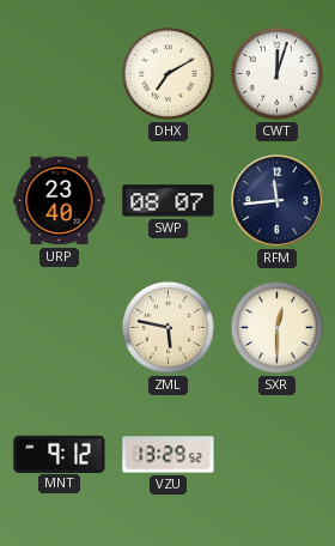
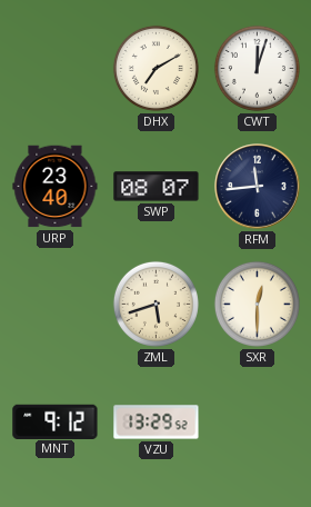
ZML: 5:47 -> 5:42 (155, 304)
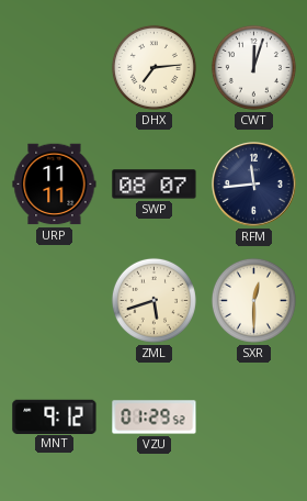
DHX: 7:10 -> 7:14 (153, 67)
URP: 23:40 -> 11:11 (55, 185)
VZU: 13:29 -> 01:29 (155, 417)
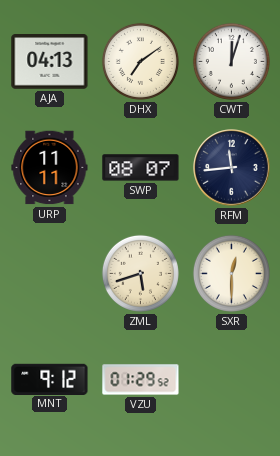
AJA: none -> 04:13 (50, 62)
DHX: 7:14 -> 7:09 (140, 61)
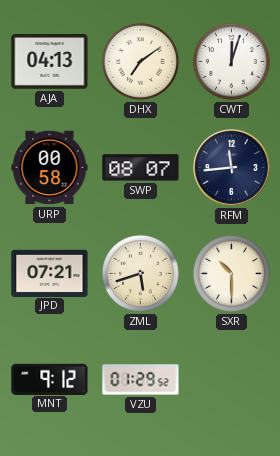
URP: 11:11 -> 00:58 (50, 168)
JPD: none -> 07:21 (50, 273)
SXR: 12:30 -> 10:30 (231, 273)
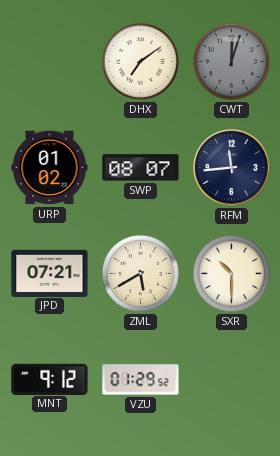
AJA: 04:13 -> none (50, 62)
CWT dial: white -> grey (231, 61)
URP: 00:58 -> 01:02 (50, 168)
ZML: 5:42 -> 5:40 (140, 273)
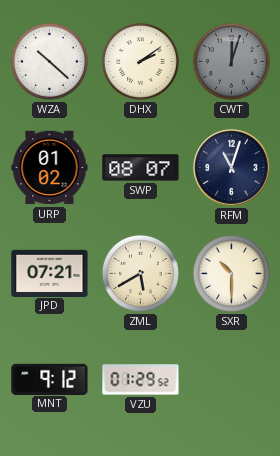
WZA: none -> 10:22 (49, 61)
DHX: 7:09 -> 2:09 (140, 61)
RFM: 11:44 -> 11:03 (232, 168)
